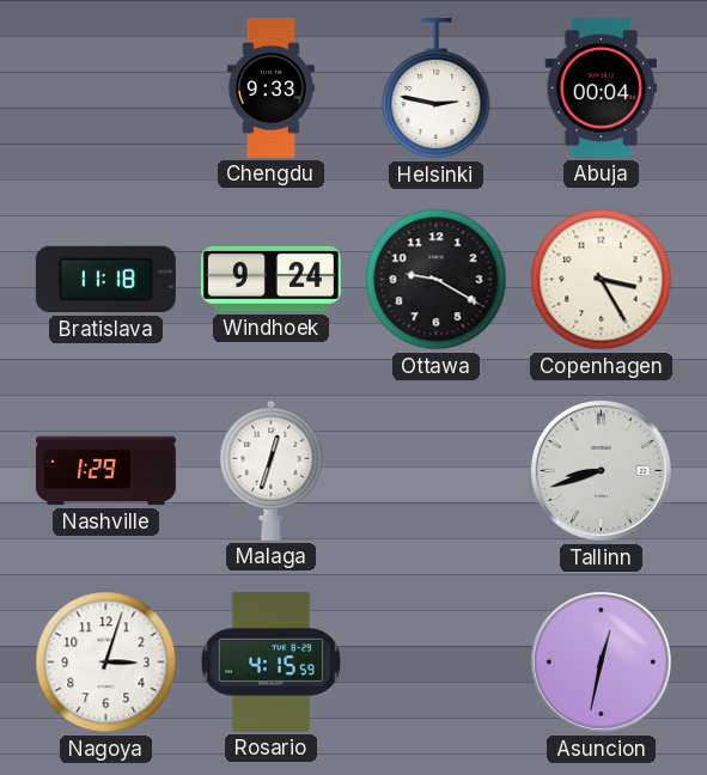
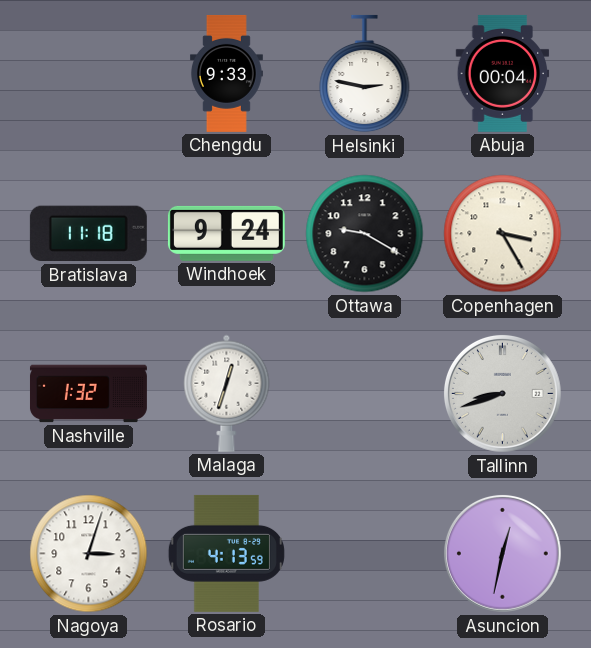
Nashville: 1:29 -> 1:32 (88, 394)
Rosario: 4:15 -> 4:13 (226, 553)
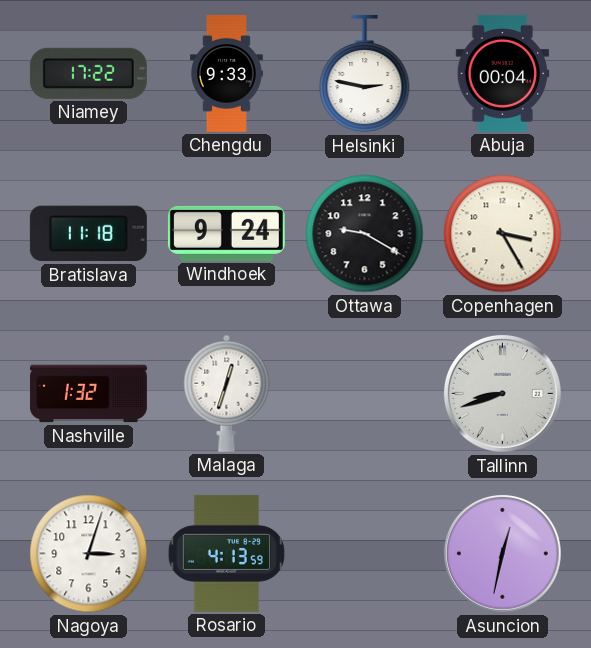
Niamey: none -> 17:22 (88, 73)
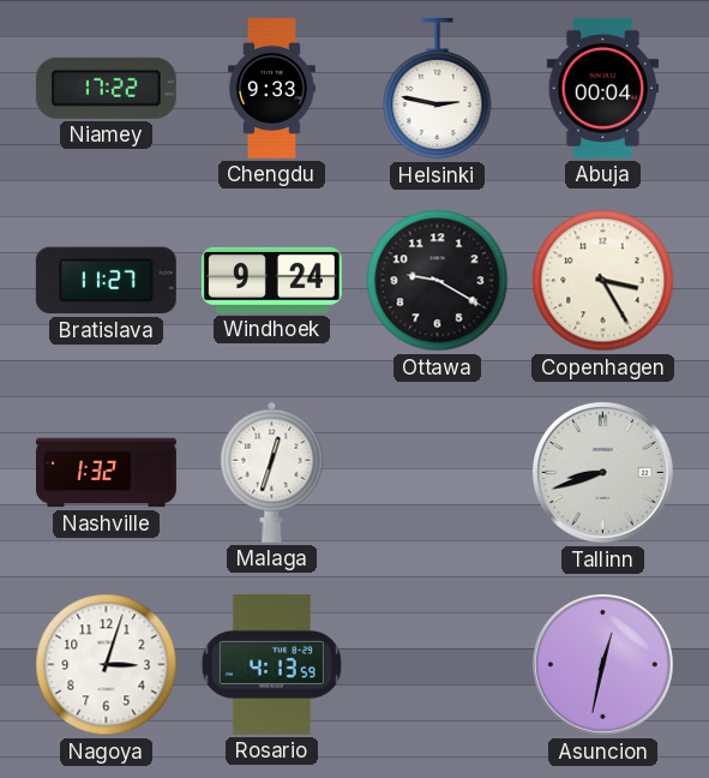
Bratislava: 11:18 -> 11:27 (106, 281)
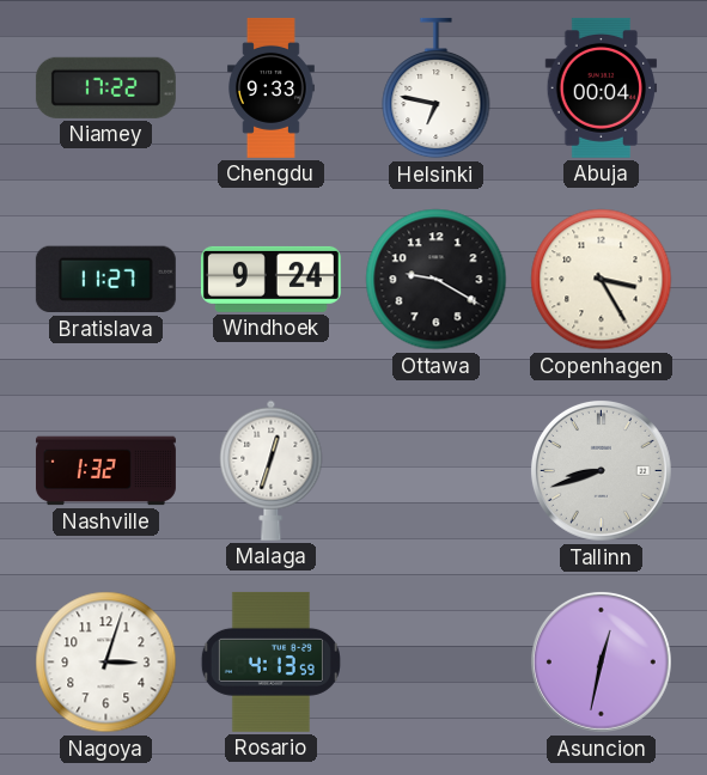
Helsinki: 2:47 -> 6:47 (437, 89)
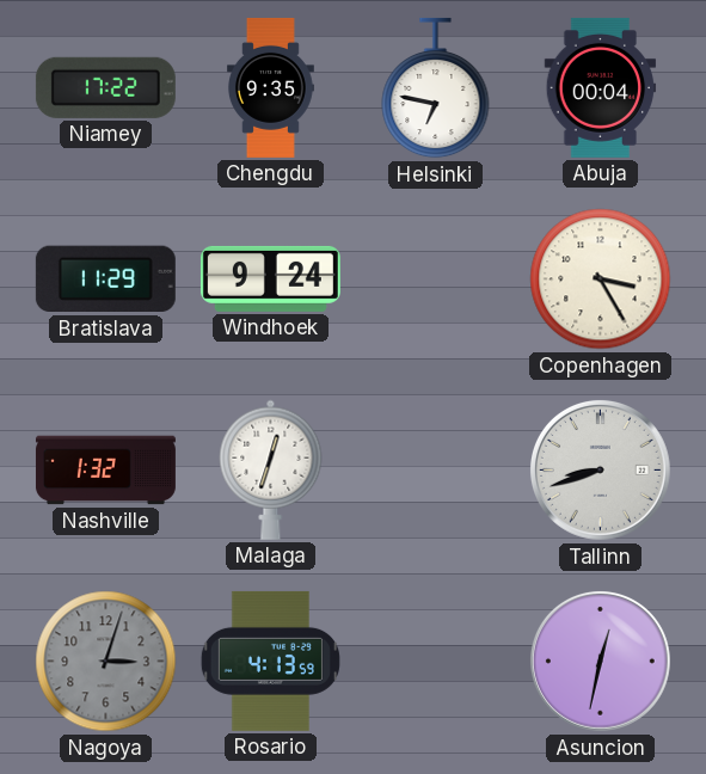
Chengdu: 9:33 -> 9:35 (270, 87)
Bratislava: 11:27 -> 11:29 (105, 279)
Ottawa: 9:20 -> none (437, 280)
Nagoya dial: white -> grey (106, 662)
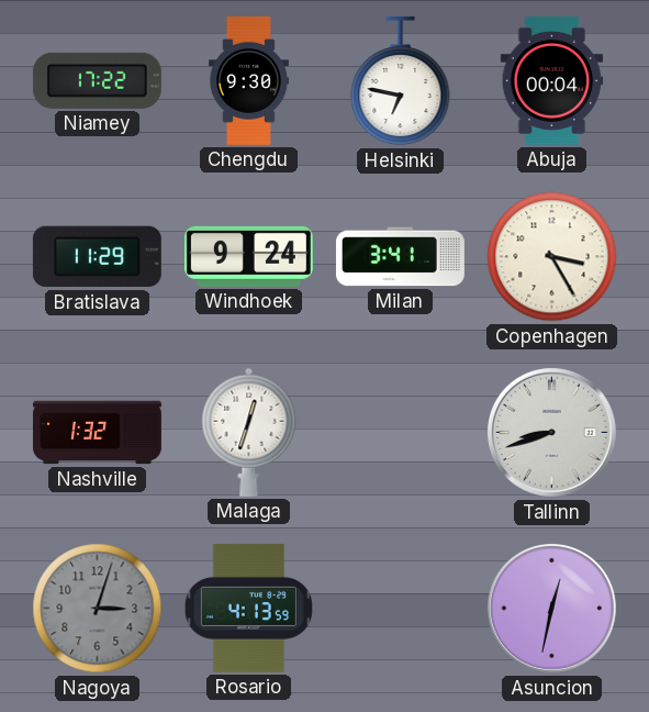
Chengdu: 9:35 -> 9:30 (248, 80)
Milan: none -> 3:41 (400, 257)
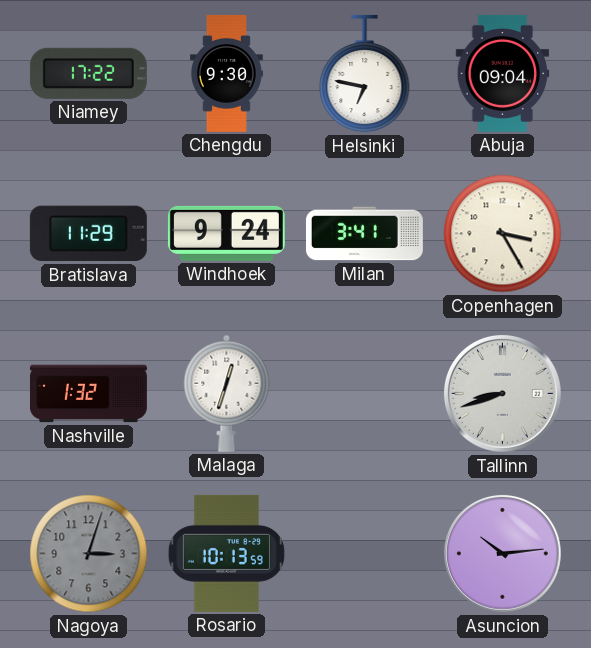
Abuja: 00:04 -> 09:04 (503, 73)
Rosario: 4:13 -> 10:13 (226, 553)
Asuncion: 12:32 -> 10:14 (502, 553)
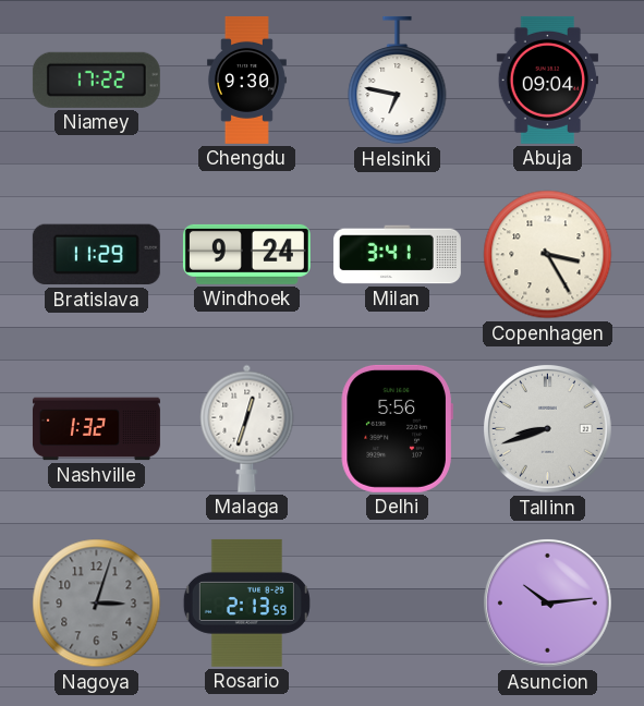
Delhi: none -> 5:56 (397, 428)
Rosario: 10:13 -> 2:13 (246, 602)
